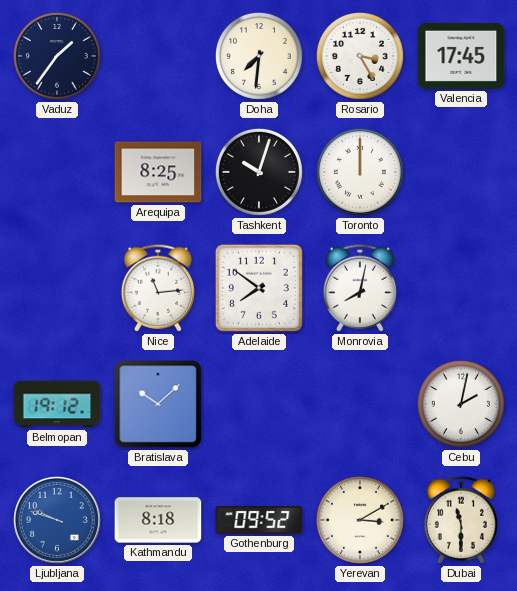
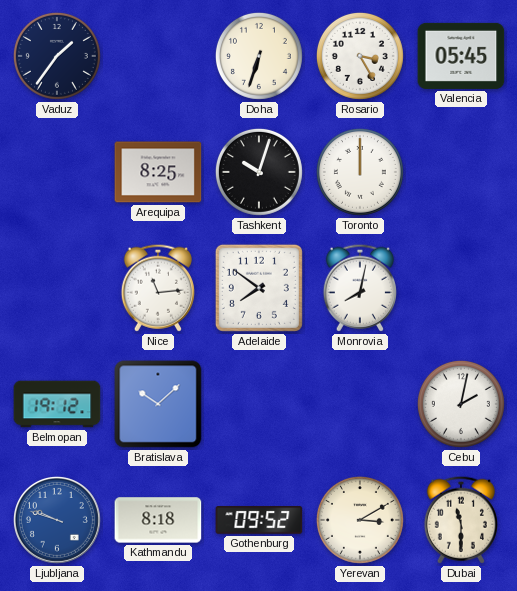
Doha: 7:31 -> 6:33 (259, 56)
Valencia: 17:45 -> 05:45 (461, 56)
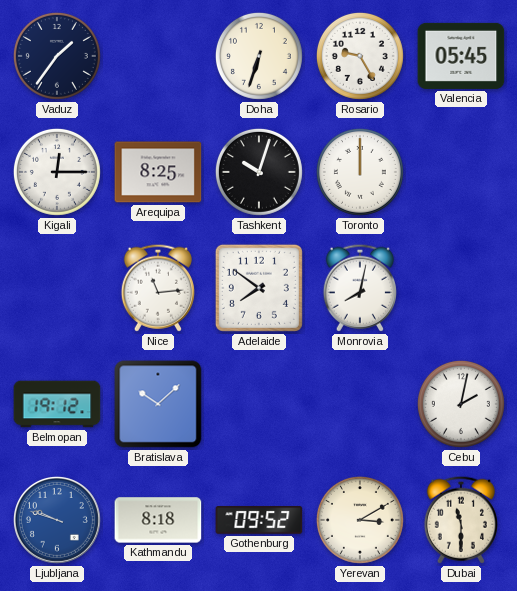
Rosario: 3:25 -> 9:25 (360, 56)
Kigali: none -> 12:15 (57, 172)
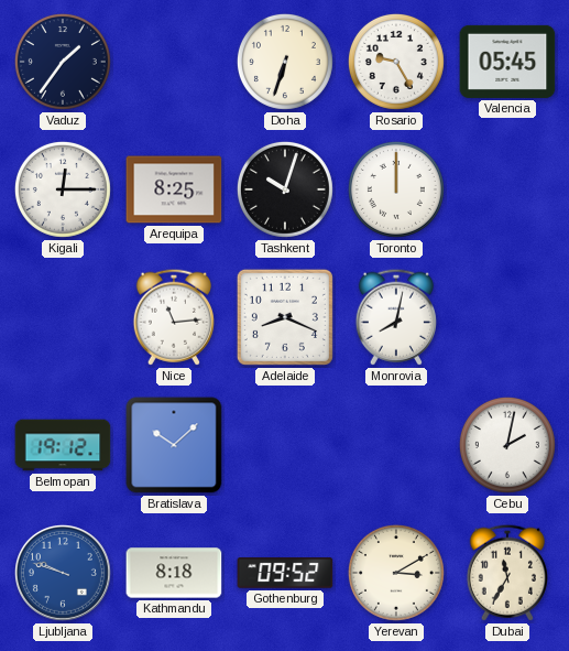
Adelaide: 7:51 -> 8:19 (285, 317)
Dubai: 11:30 -> 11:35 (507, 573)
